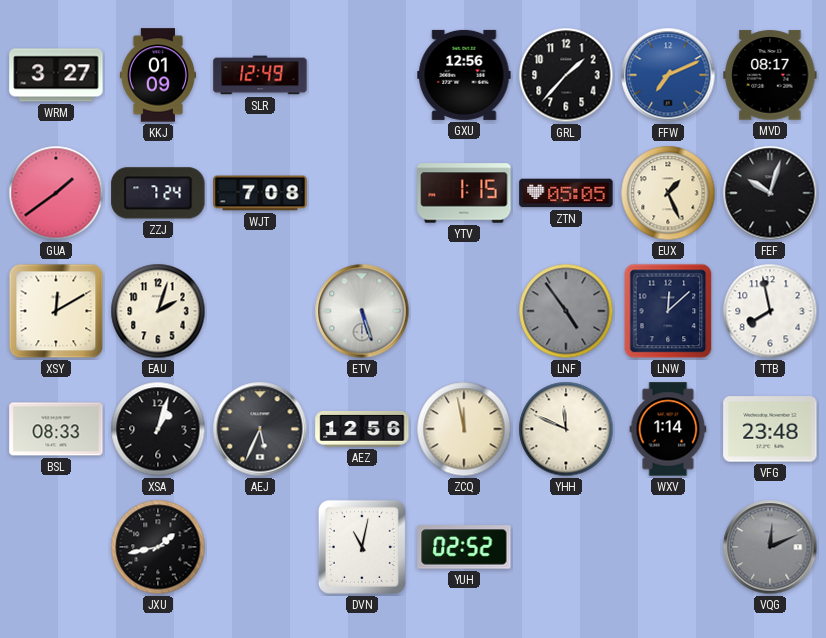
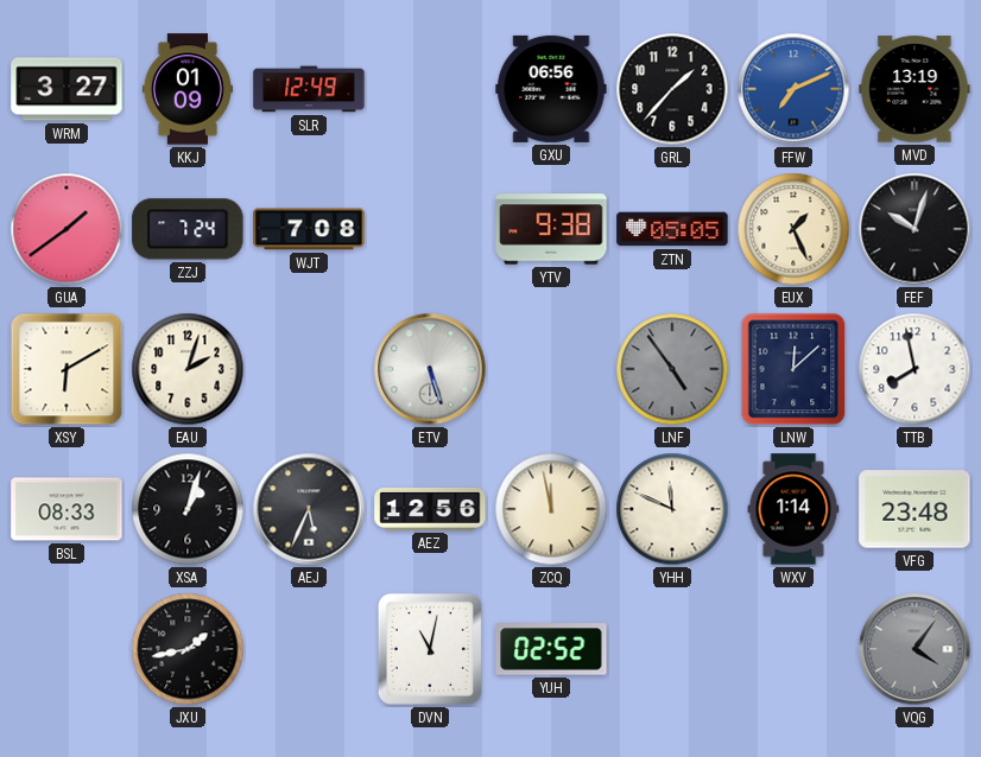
GXU: 12:56 -> 06:56 (551, 89)
MVD: 08:17 -> 13:19 (914, 89)
YTV: 1:15 -> 9:38 (551, 229)
XSY: 12:10 -> 6:10 (67, 369)
VQG: 12:11 -> 4:06 (914, 649)
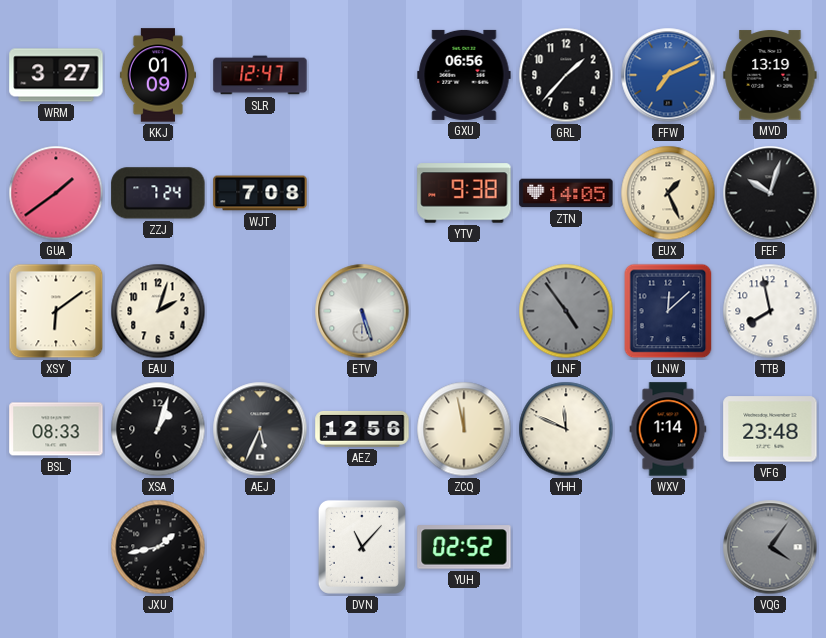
SLR: 12:49 -> 12:47 (260, 75)
ZTN: 05:05 -> 14:05 (566, 193)
XSY: 6:10 -> 6:09 (56, 311)
DVN: 11:02 -> 11:07 (362, 547)
